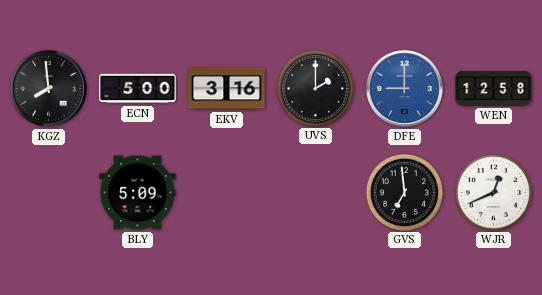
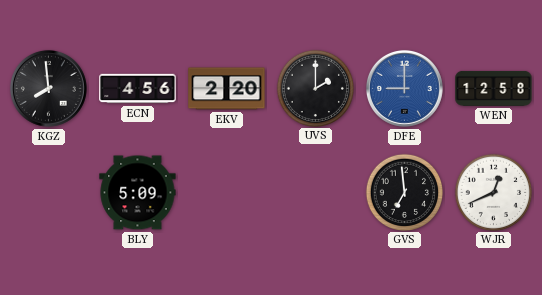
ECN: 5:00 -> 4:56 (138, 89)
EKV: 3:16 -> 2:20 (227, 89)
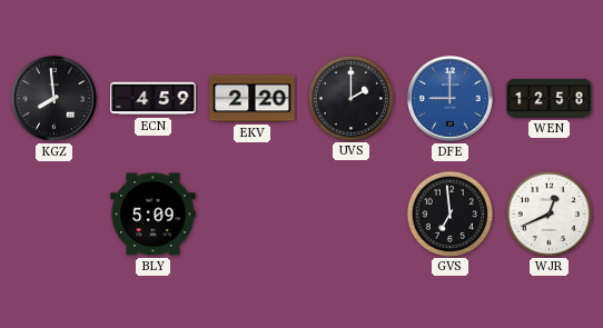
ECN: 4:56 -> 4:59 (154, 99)
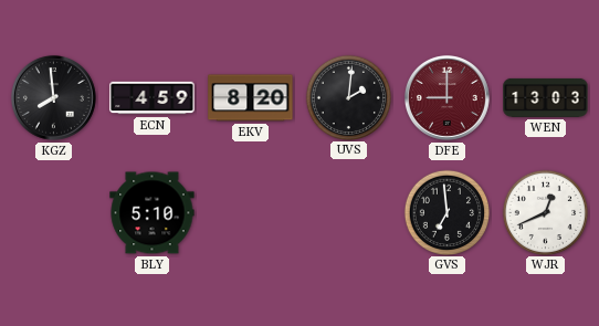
EKV: 2:20 -> 8:20 (251, 98)
UVS: 2:00 -> 2:01 (348, 97)
DFE dial: blue -> burgundy (446, 97)
WEN: 12:58 -> 13:03 (546, 97)
BLY: 5:09 -> 5:10 (153, 213)
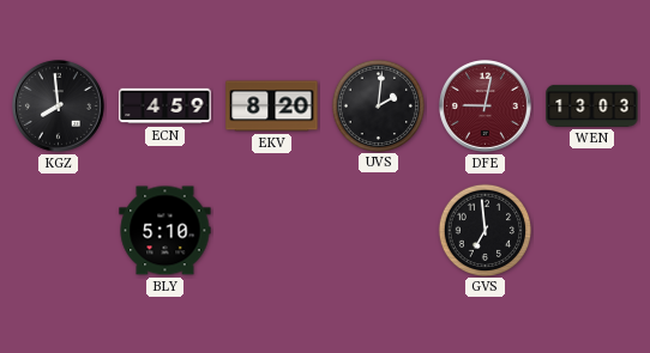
DFE: 9:00 -> 9:02 (485, 105)
WJR: 12:41 -> none (545, 212)
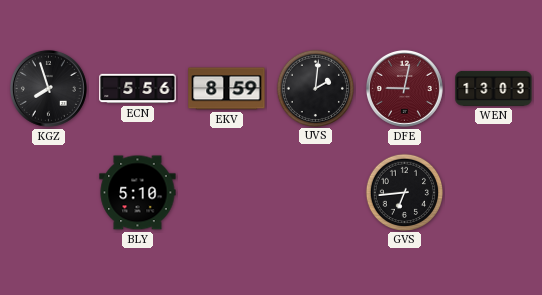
KGZ: 7:59 -> 7:57 (48, 88)
ECN: 4:59 -> 5:56 (138, 89)
EKV: 8:20 -> 8:59 (227, 89)
GVS: 6:59 -> 6:44 (404, 192)
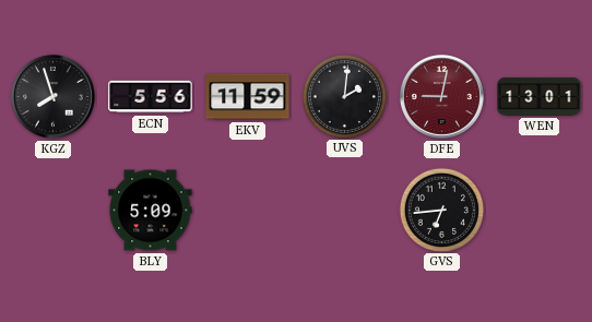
EKV: 8:59 -> 11:59 (248, 97)
WEN: 13:03 -> 13:01 (540, 96)
BLY: 5:10 -> 5:09 (151, 211)
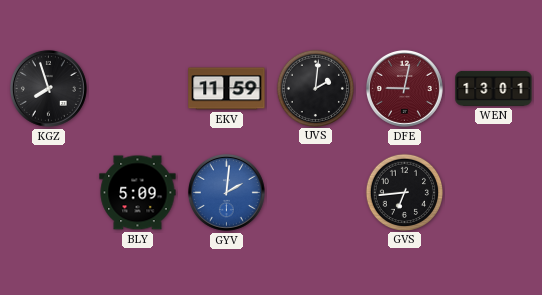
ECN: 5:56 -> none (151, 97)
GYV: none -> 2:01 (226, 192)
